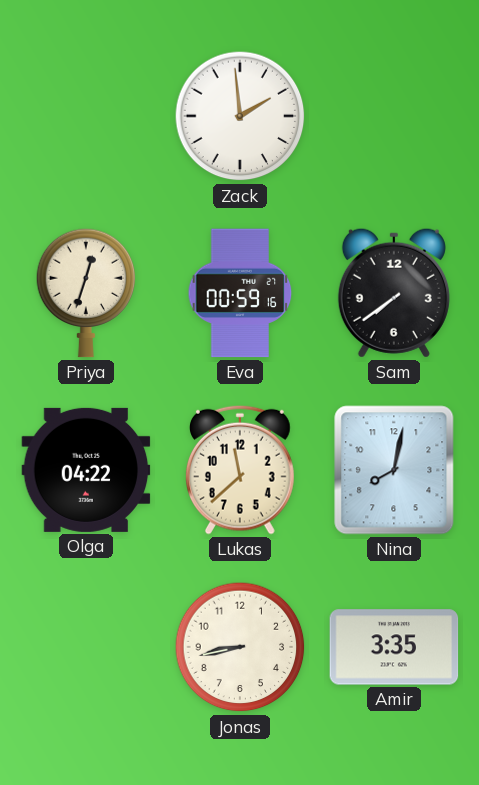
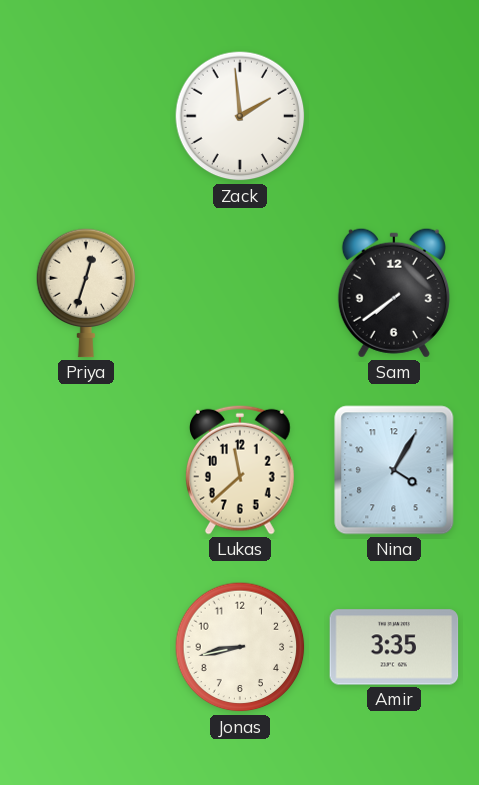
Eva: 00:59 -> none (240, 293)
Olga: 04:22 -> none (86, 470)
Nina: 8:02 -> 4:05 (394, 470)
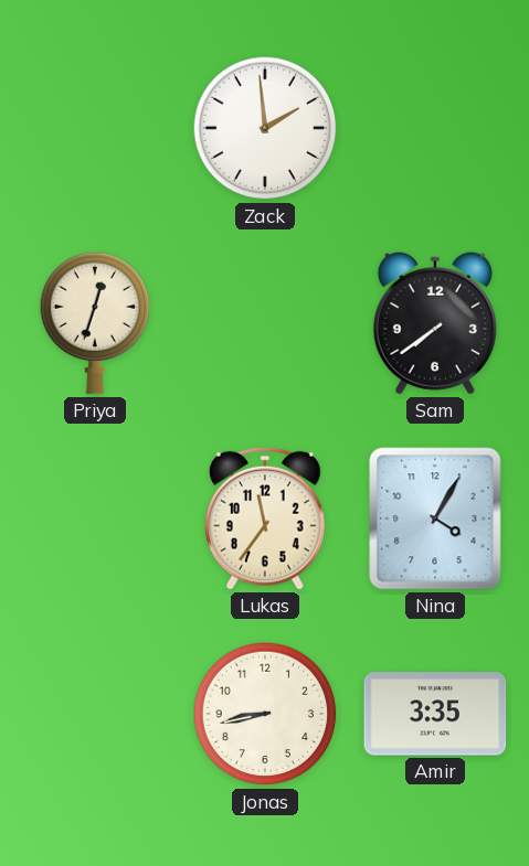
Lukas: 11:38 -> 11:36 (265, 518)
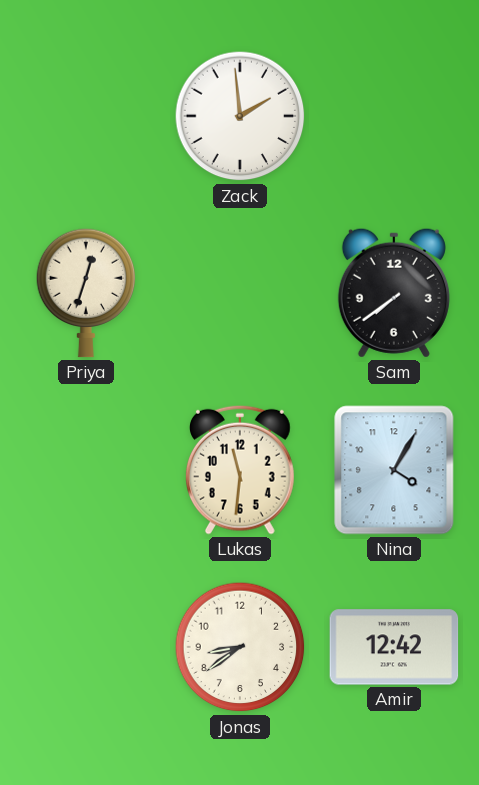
Lukas: 11:36 -> 11:31 (240, 470)
Jonas: 8:43 -> 8:39 (240, 647)
Amir: 3:35 -> 12:42 (394, 647)
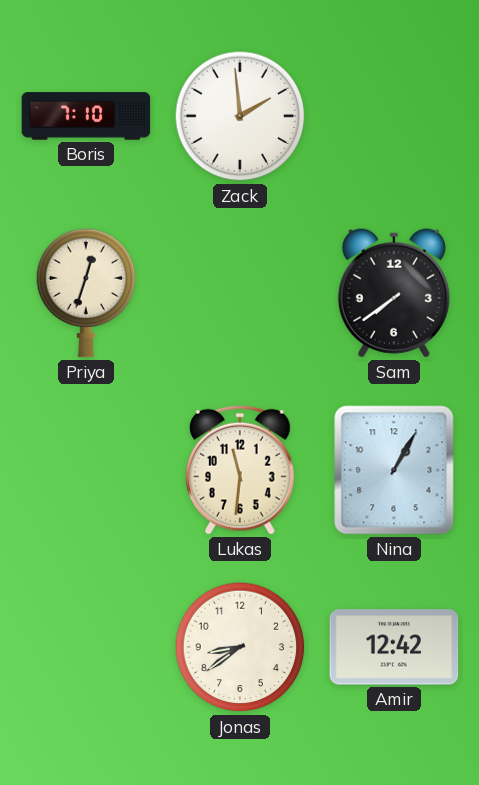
Boris: none -> 7:10 (86, 116)
Nina: 4:05 -> 1:05 (394, 470)
